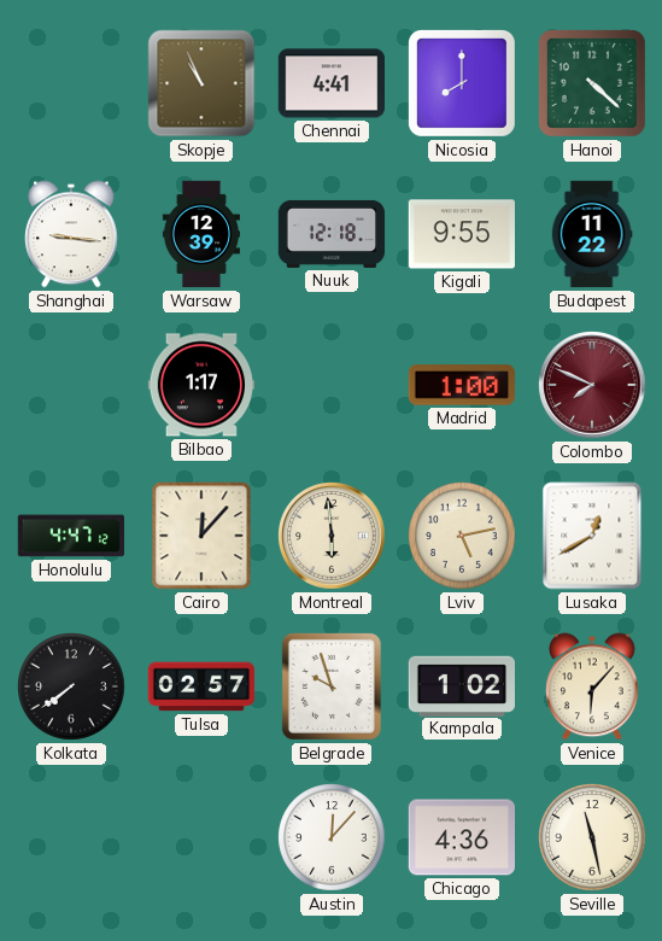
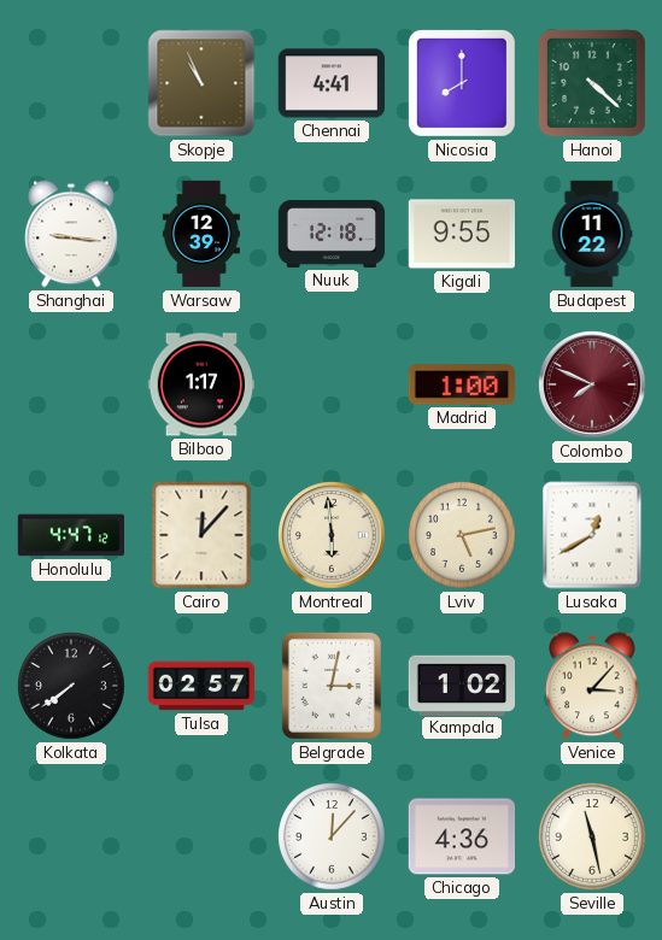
Belgrade: 9:57 -> 3:02 (332, 686)
Venice: 6:07 -> 3:07 (592, 686)
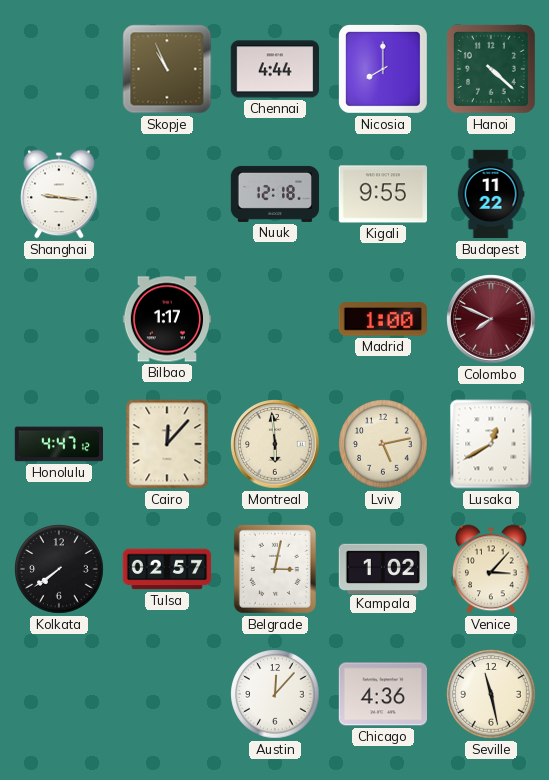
Chennai: 4:41 -> 4:44 (274, 69)
Warsaw: 12:39 -> none (201, 234)
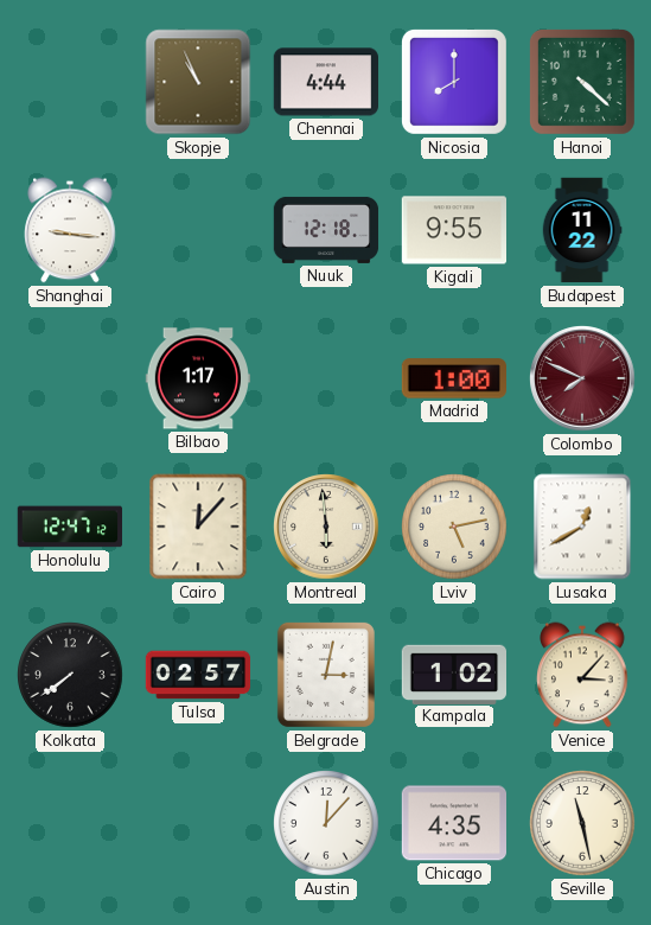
Honolulu: 4:47 -> 12:47 (69, 527)
Chicago: 4:36 -> 4:35 (453, 823)
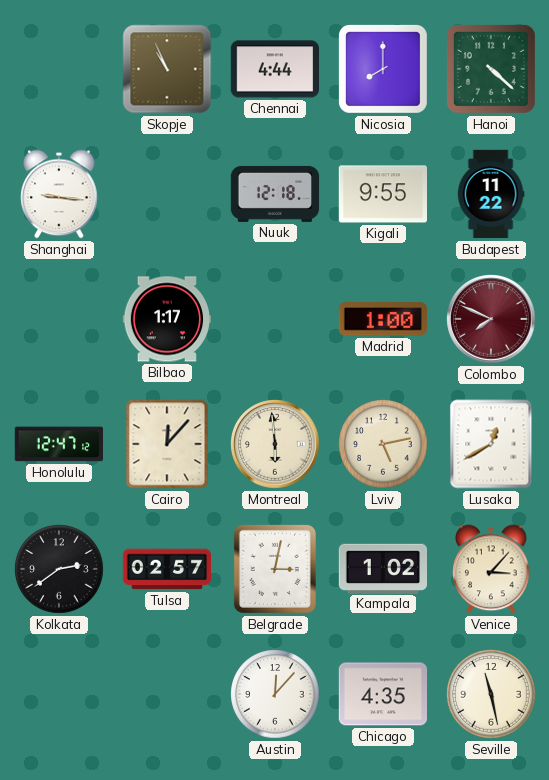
Kolkata: 7:39 -> 2:39 (59, 569)
